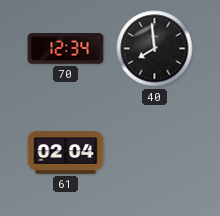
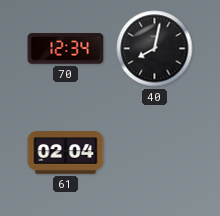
40: 7:59 -> 8:02 (155, 49)
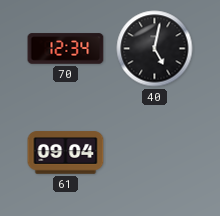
40: 8:02 -> 5:02 (155, 49)
61: 02:04 -> 09:04 (66, 153)
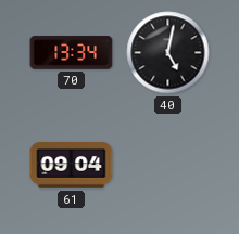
70: 12:34 -> 13:34 (72, 53)
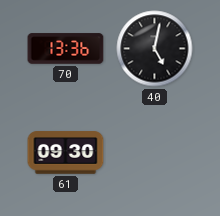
70: 13:34 -> 13:36 (66, 49)
61: 09:04 -> 09:30 (66, 153)
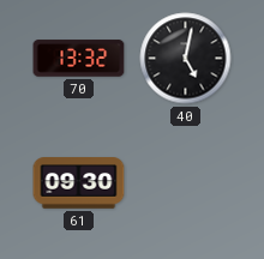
70: 13:36 -> 13:32 (79, 59)
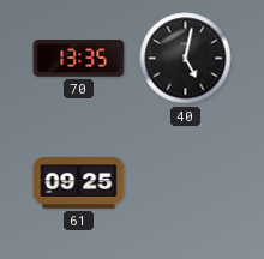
70: 13:32 -> 13:35 (79, 59)
61: 09:30 -> 09:25 (79, 183)
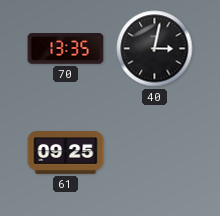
40: 5:02 -> 3:02 (155, 49)
